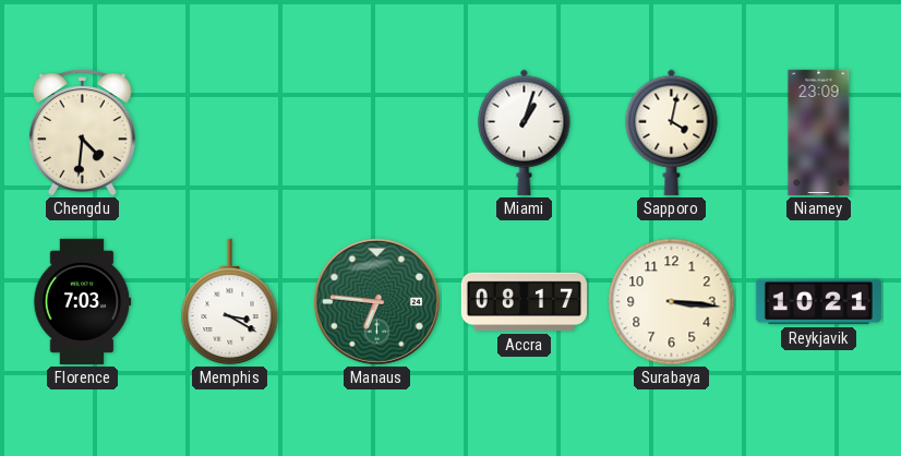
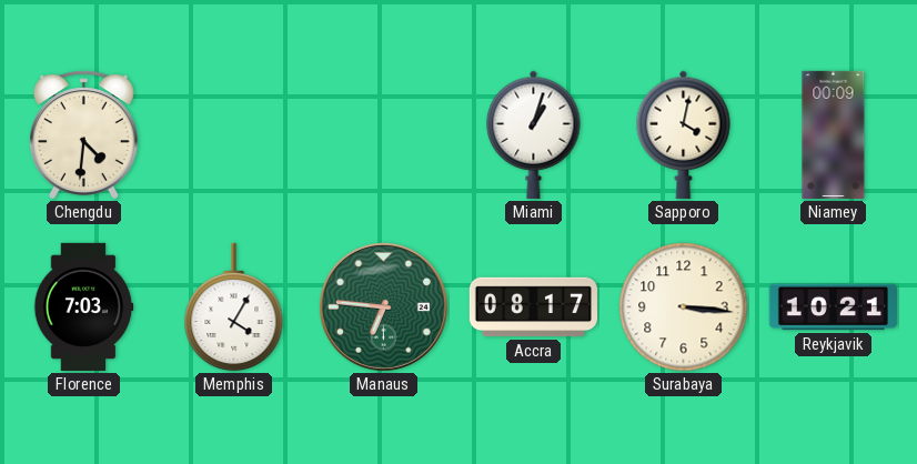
Niamey: 23:09 -> 00:09 (834, 134)
Memphis: 3:20 -> 4:05 (234, 307)
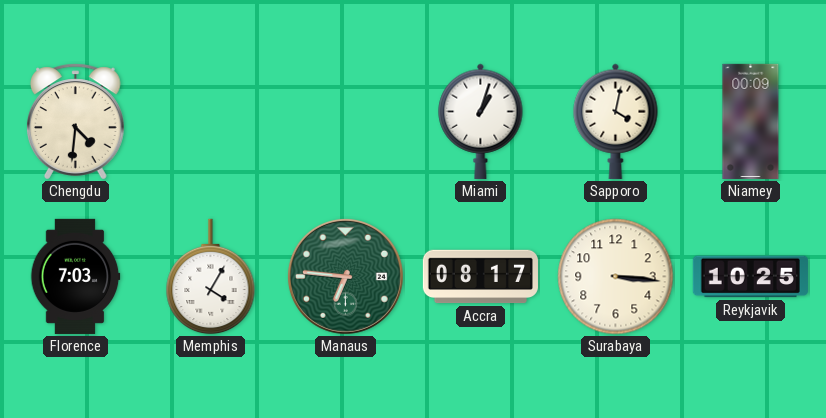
Reykjavik: 10:21 -> 10:25 (750, 277)
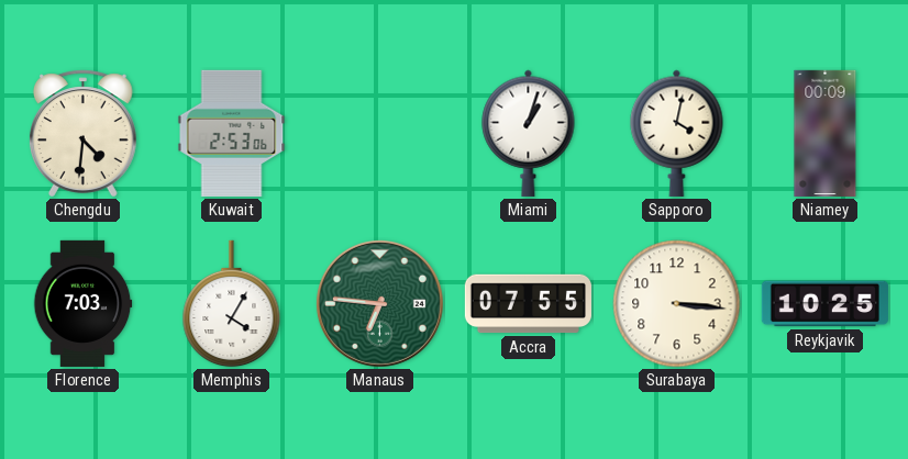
Kuwait: none -> 2:53 (232, 133)
Accra: 08:17 -> 07:55 (528, 304)
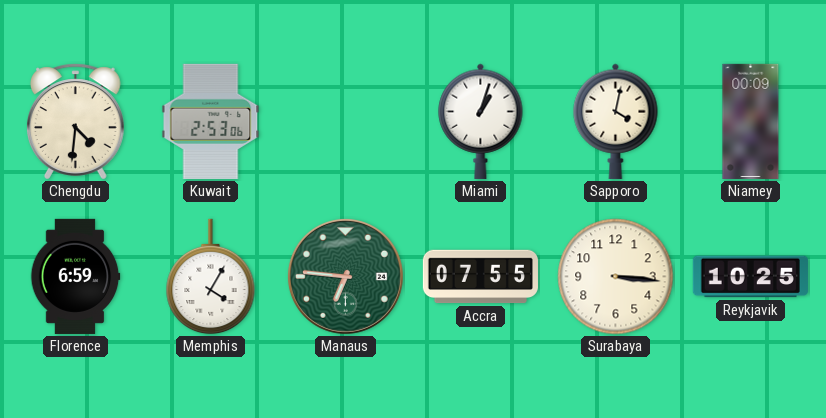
Florence: 7:03 -> 6:59 (75, 276)
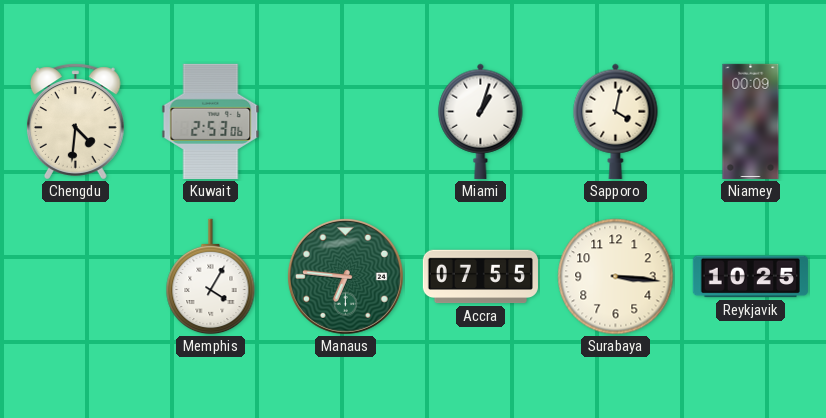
Florence: 6:59 -> none (75, 276)
